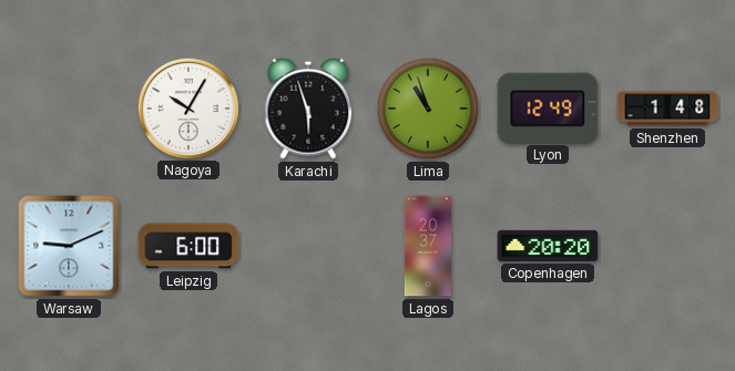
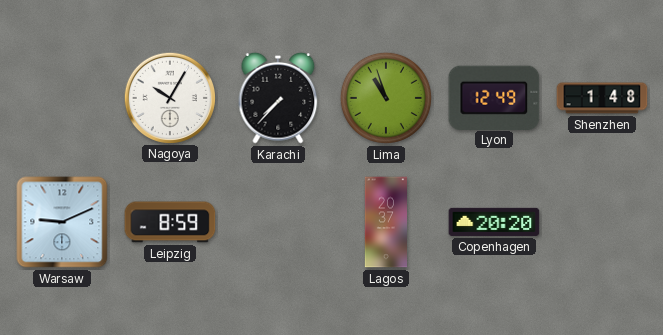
Karachi: 5:57 -> 7:37 (278, 98)
Leipzig: 6:00 -> 8:59 (170, 222)
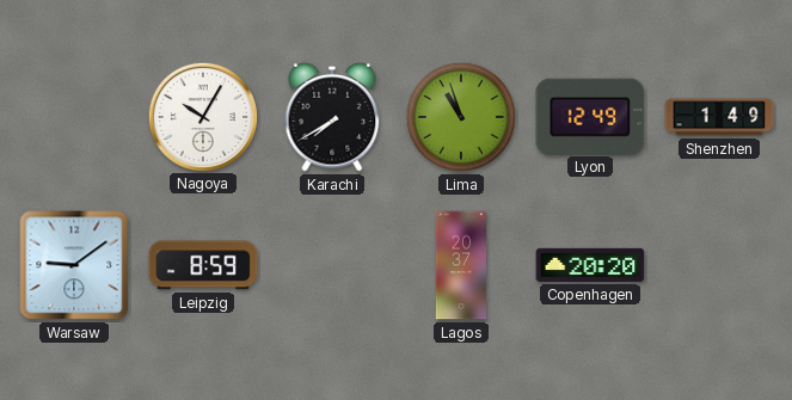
Karachi: 7:37 -> 7:40 (332, 117)
Shenzhen: 1:48 -> 1:49 (719, 117)
Warsaw: 9:11 -> 9:09 (74, 265)
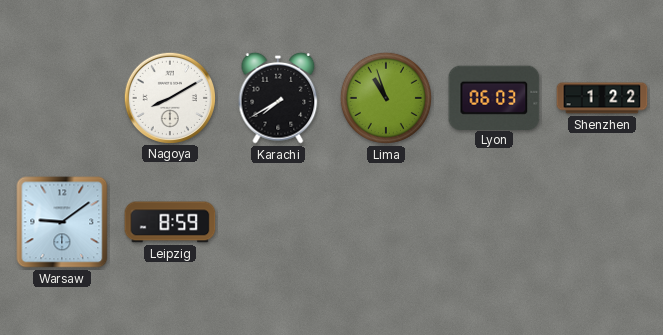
Nagoya: 10:05 -> 8:10 (169, 97)
Lyon: 12:49 -> 06:03 (494, 97)
Shenzhen: 1:49 -> 1:22 (602, 98)
Lagos: 20:37 -> none (461, 265)
Copenhagen: 20:20 -> none (590, 265)
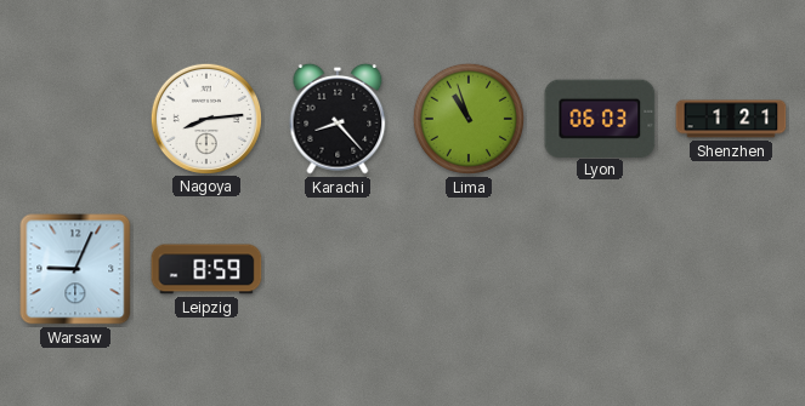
Nagoya: 8:10 -> 8:14 (205, 118)
Karachi: 7:40 -> 8:23 (338, 119)
Shenzhen: 1:22 -> 1:21 (731, 119)
Warsaw: 9:09 -> 9:04 (75, 269)
